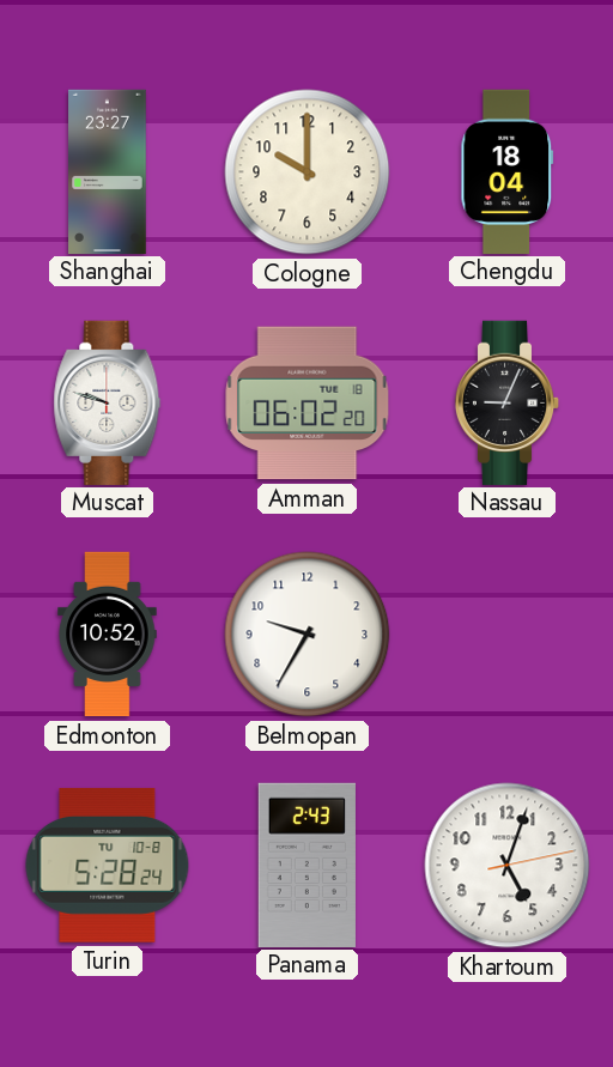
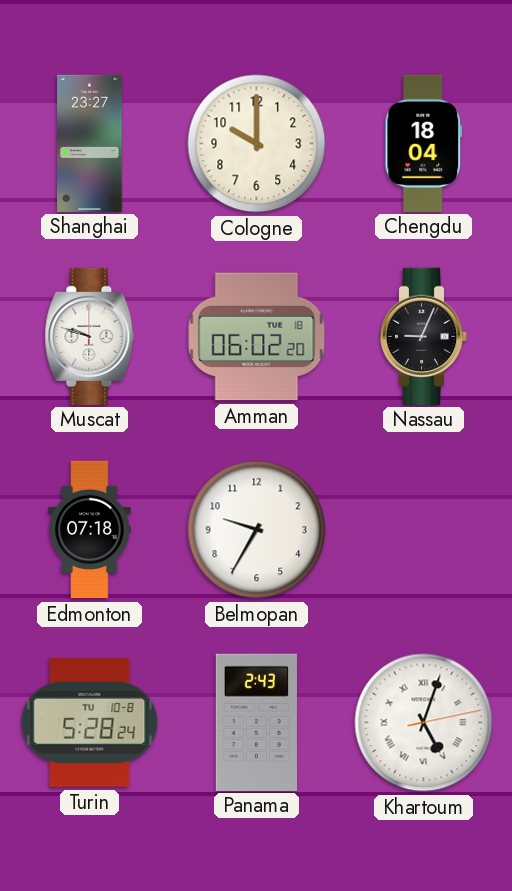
Edmonton: 10:52 -> 07:18 (90, 530)
Khartoum numerals: Arabic -> Roman (424, 723)
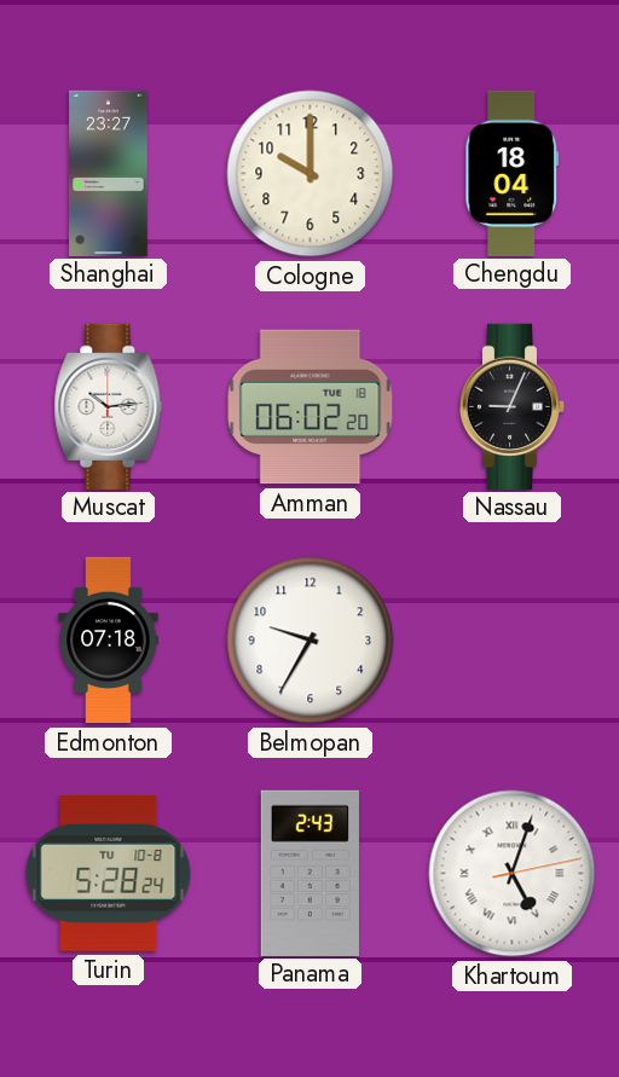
Muscat: 9:48 -> 10:14 (109, 406)
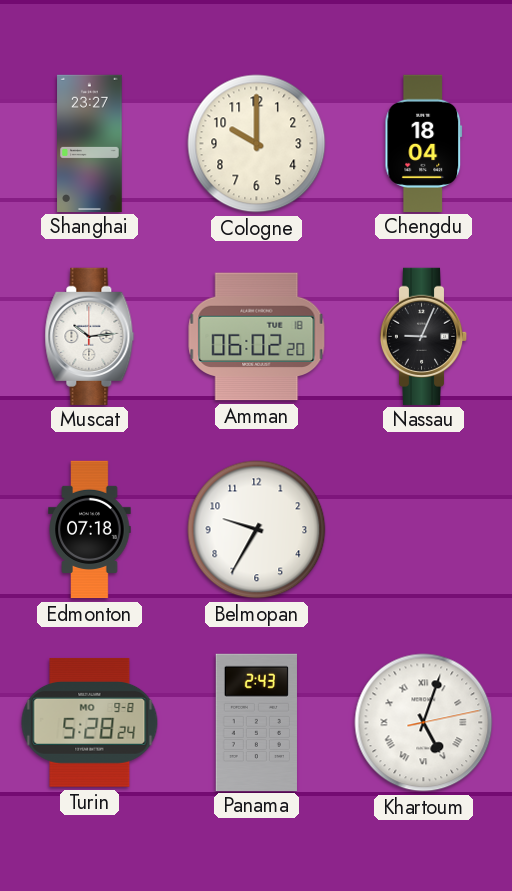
Turin date: TU 10-8 -> MO 9-8 (90, 722)
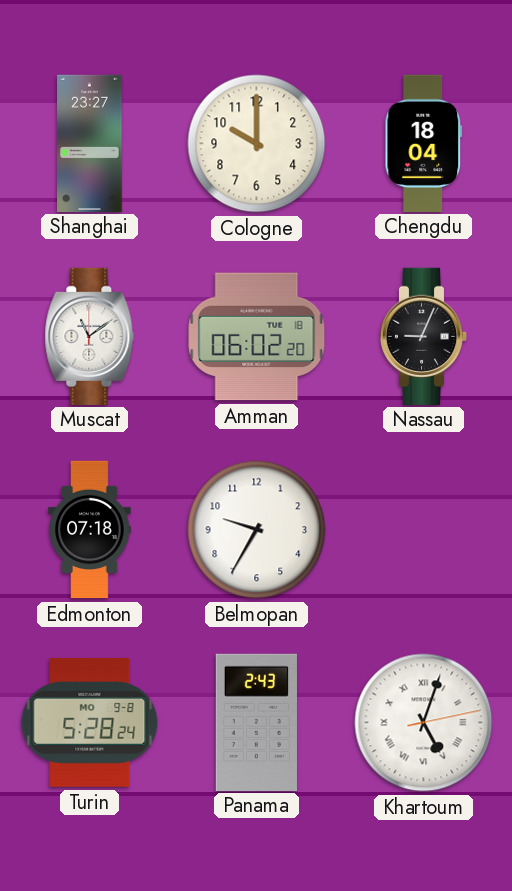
Muscat: 10:14 -> 11:09 (90, 336)
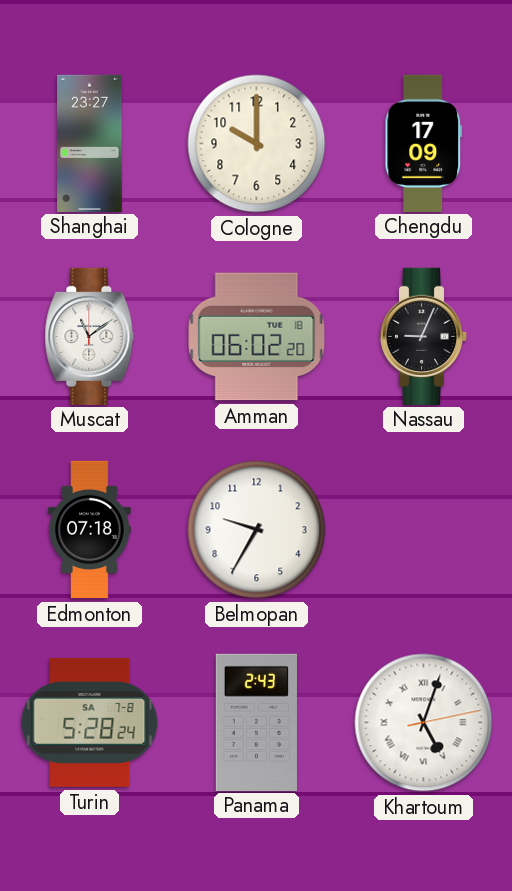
Chengdu: 18:04 -> 17:09 (424, 143)
Turin date: MO 9-8 -> SA 7-8 (90, 722)
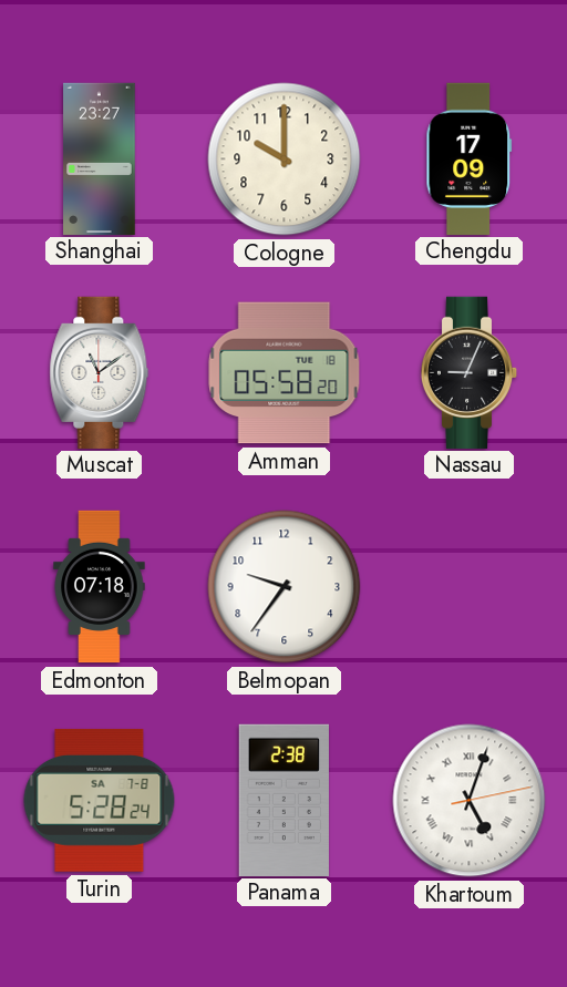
Amman: 06:02 -> 05:58 (285, 373)
Belmopan: 9:35 -> 9:36 (285, 587)
Panama: 2:43 -> 2:38 (283, 800)
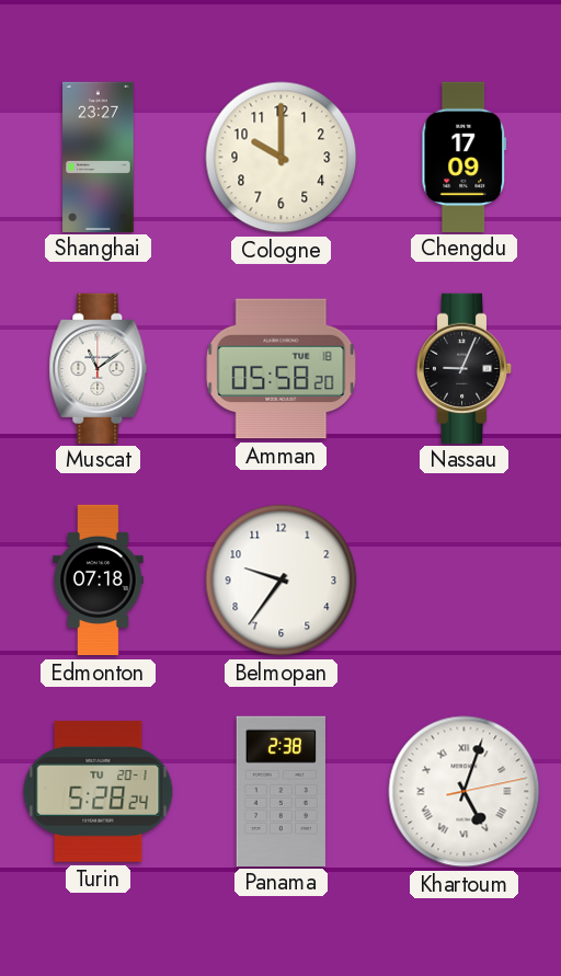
Turin date: SA 7-8 -> TU 20-1 (99, 791)
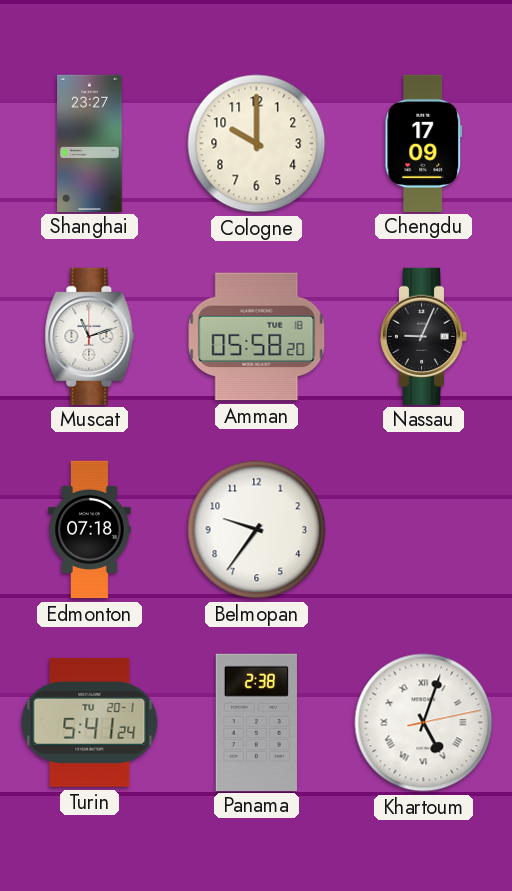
Muscat: 11:09 -> 11:12 (90, 336)
Turin: 5:28 -> 5:41 (90, 722)
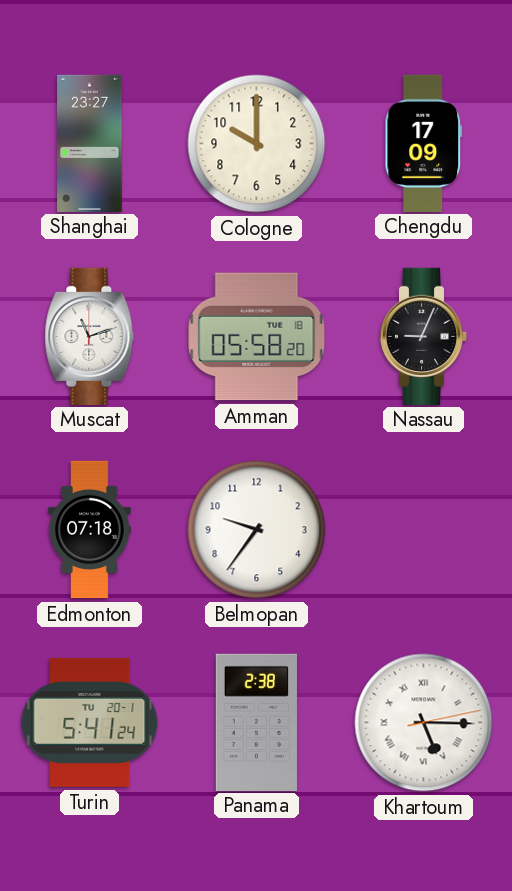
Khartoum: 5:03 -> 5:15 (424, 723)
